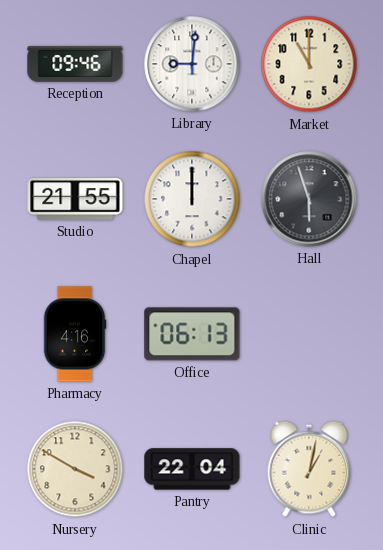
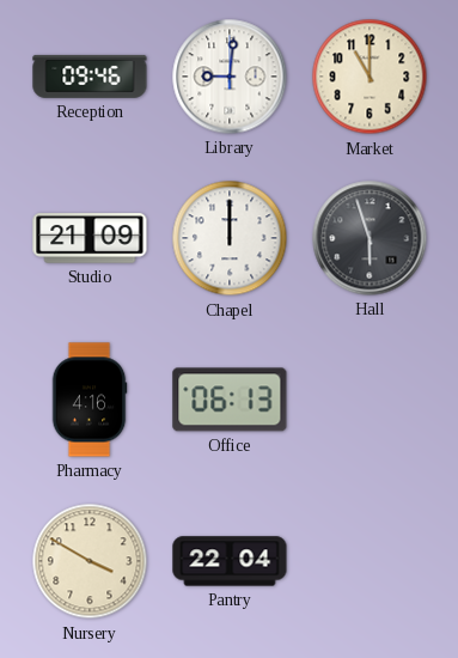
Studio: 21:55 -> 21:09 (90, 238)
Clinic: 1:02 -> none (309, 469)
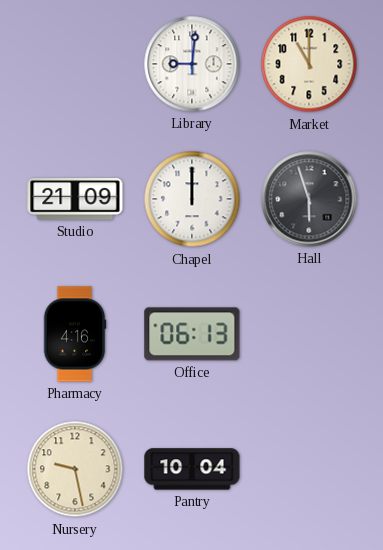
Reception: 09:46 -> none (90, 77)
Nursery: 3:50 -> 9:28 (75, 469)
Pantry: 22:04 -> 10:04 (192, 469)
